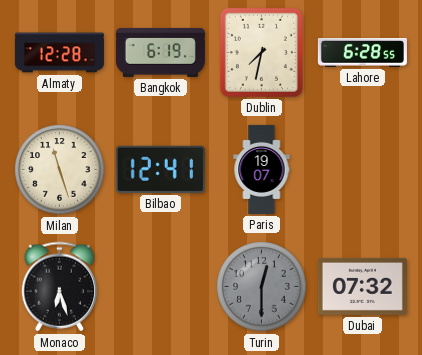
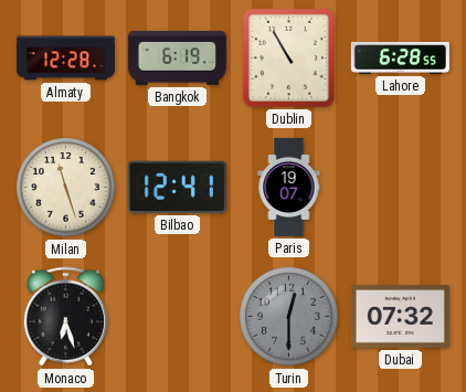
Dublin: 7:32 -> 10:55 (288, 57)
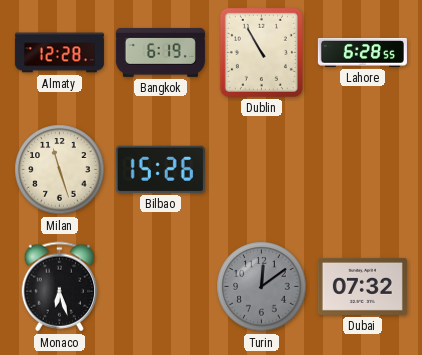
Bilbao: 12:41 -> 15:26 (160, 169)
Paris: 19:07 -> none (289, 187)
Turin: 12:30 -> 12:09 (262, 287)
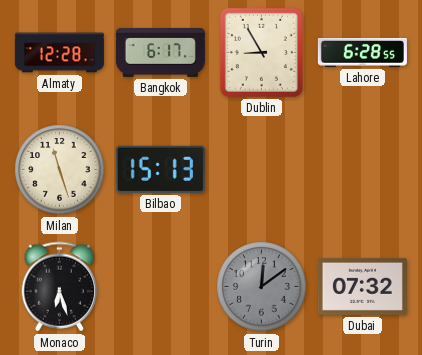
Bangkok: 6:19 -> 6:17 (160, 52)
Dublin: 10:55 -> 8:55 (261, 52)
Bilbao: 15:26 -> 15:13 (160, 169)
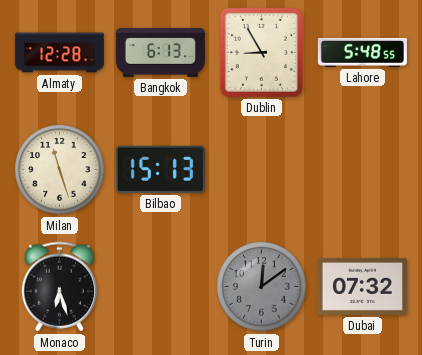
Bangkok: 6:17 -> 6:13 (160, 52)
Lahore: 6:28 -> 5:48 (362, 53)
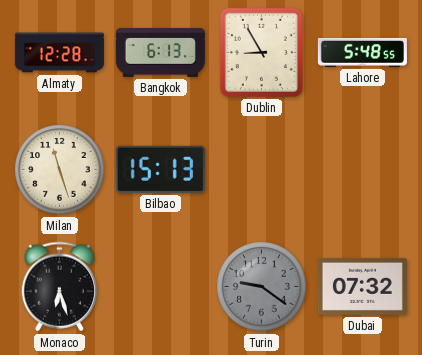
Turin: 12:09 -> 9:21 (262, 287)
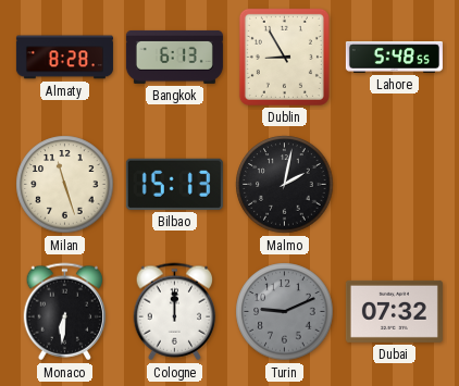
Almaty: 12:28 -> 8:28 (64, 58)
Malmo: none -> 2:02 (285, 185)
Monaco: 6:27 -> 6:31 (65, 312)
Cologne: none -> 12:00 (175, 312)
Turin: 9:21 -> 9:11 (285, 312)
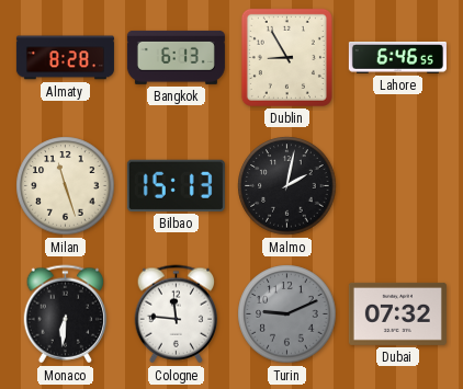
Lahore: 5:48 -> 6:46 (397, 58)
Cologne: 12:00 -> 11:46 (177, 314)
